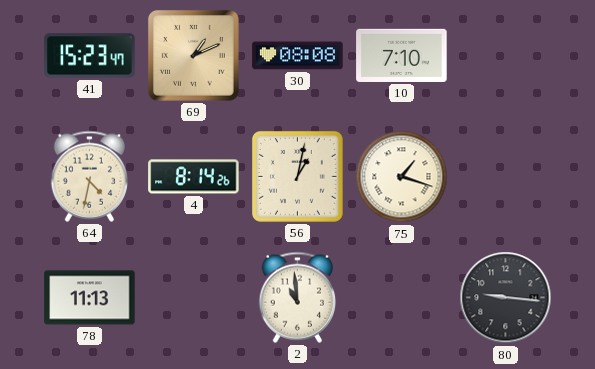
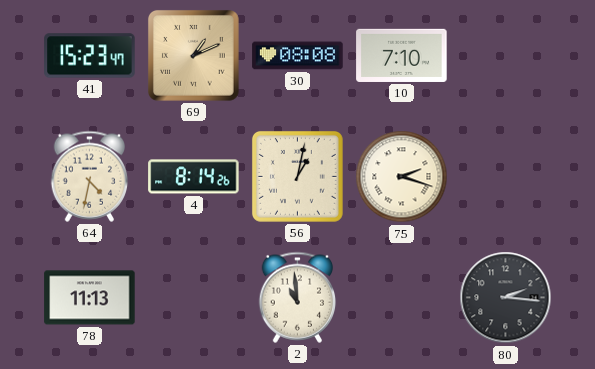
75: 1:18 -> 2:18 (402, 177)
80: 9:16 -> 2:16 (506, 298)
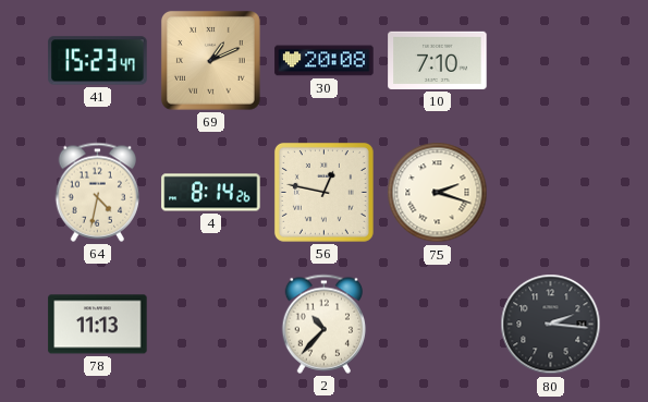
30: 08:08 -> 20:08 (325, 61)
56: 1:02 -> 12:47 (323, 192)
2: 10:59 -> 10:37 (325, 324)
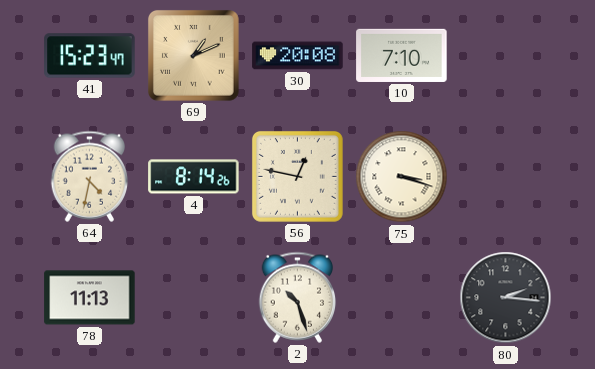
75: 2:18 -> 3:18 (402, 177)
2: 10:37 -> 10:27 (298, 297)
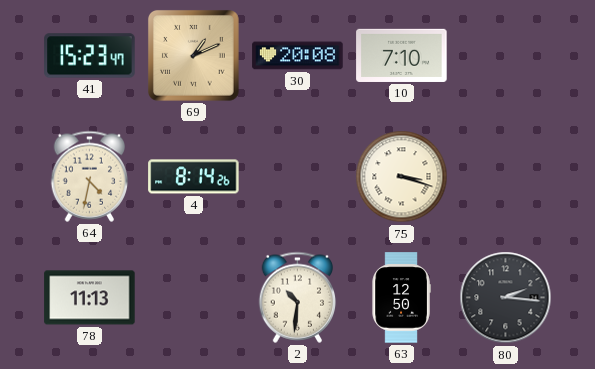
56: 12:47 -> none (297, 176)
2: 10:27 -> 10:31 (298, 297)
63: none -> 12:50 (401, 298)
